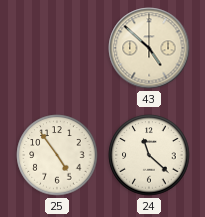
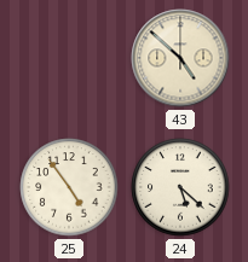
24: 11:22 -> 5:22 (180, 187)
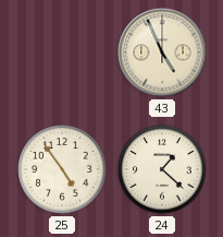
43: 4:52 -> 4:56 (162, 52)
24: 5:22 -> 1:22 (162, 169)
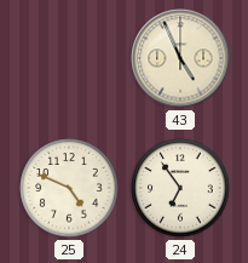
25: 4:54 -> 4:49 (69, 188)
24: 1:22 -> 6:54 (180, 188)
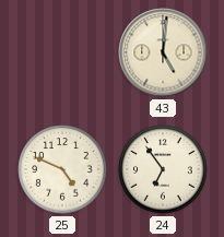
43: 4:56 -> 5:01 (163, 52)
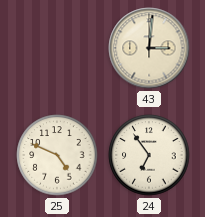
43: 5:01 -> 3:01 (149, 48)
